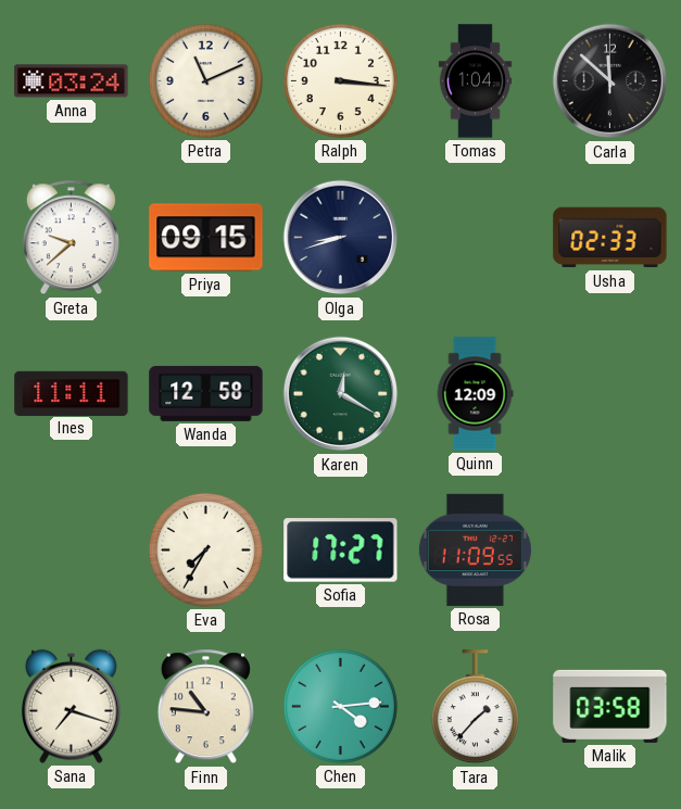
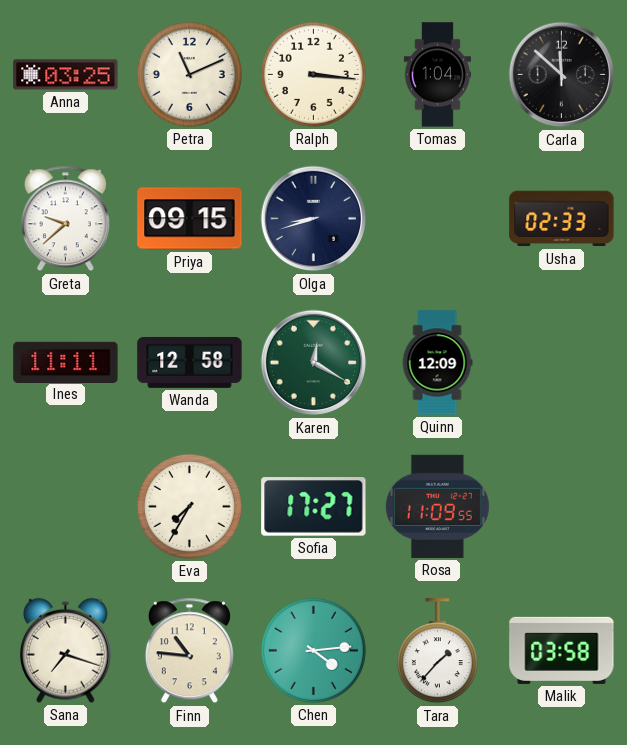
Anna: 03:24 -> 03:25 (66, 75)
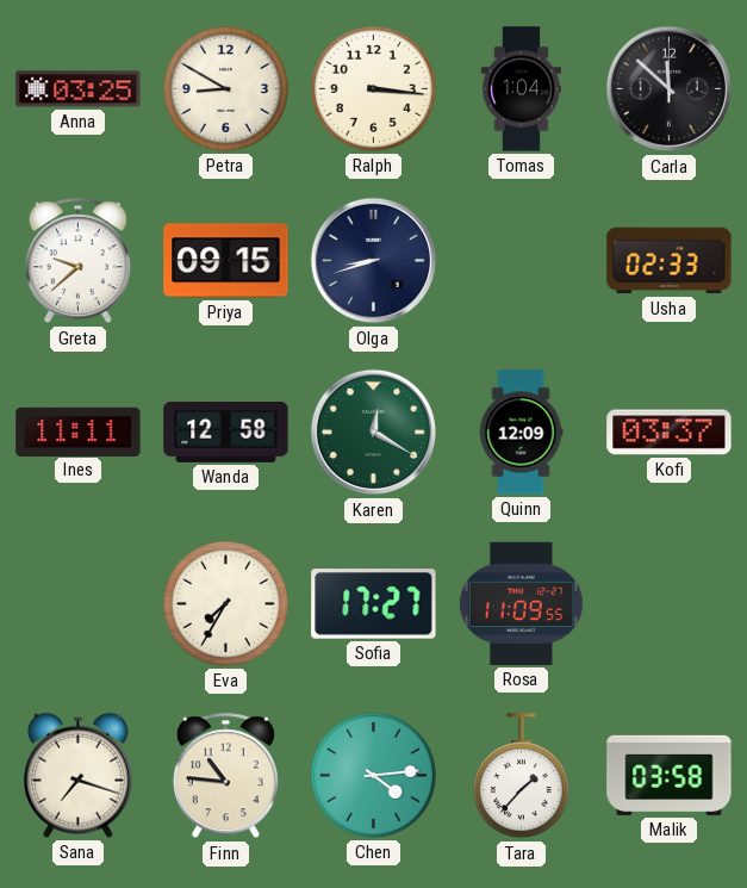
Petra: 11:11 -> 8:50 (225, 88)
Kofi: none -> 03:37 (670, 433)
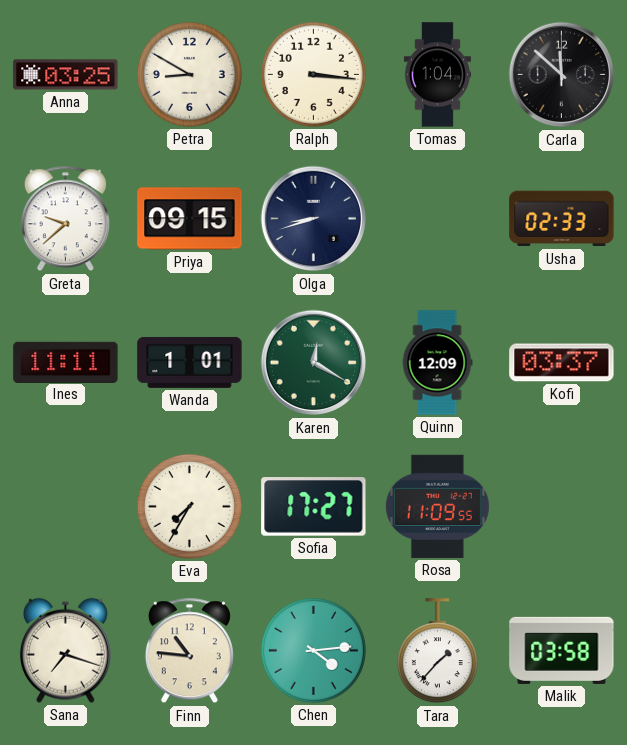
Wanda: 12:58 -> 1:01 (190, 363)
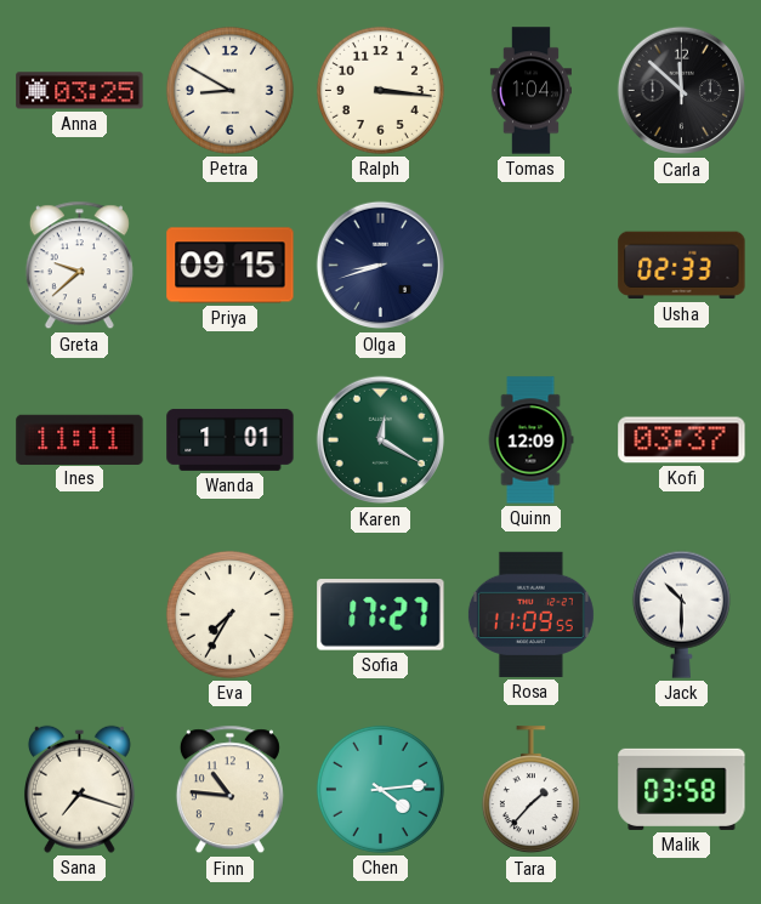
Jack: none -> 10:30 (681, 614)
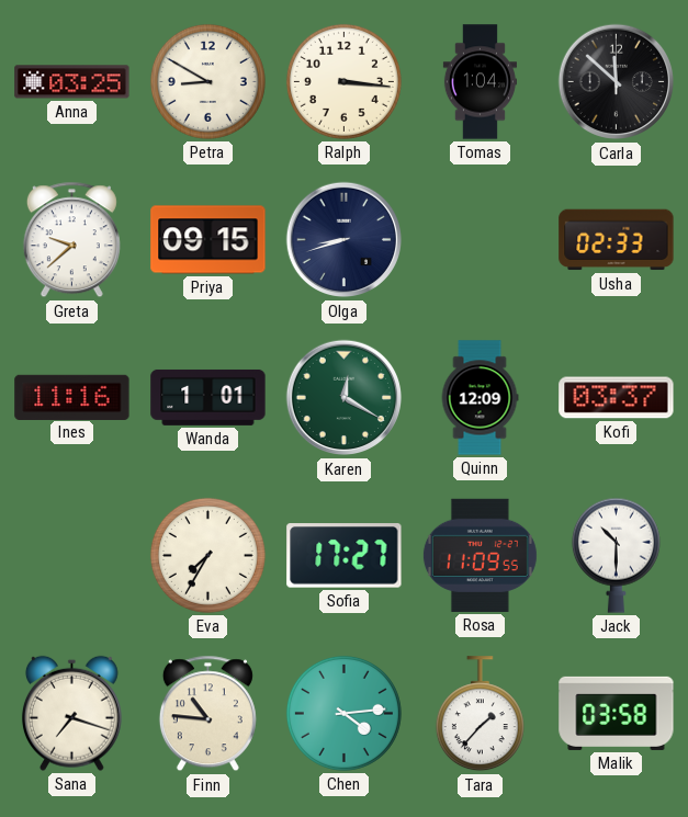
Ines: 11:11 -> 11:16 (72, 397)
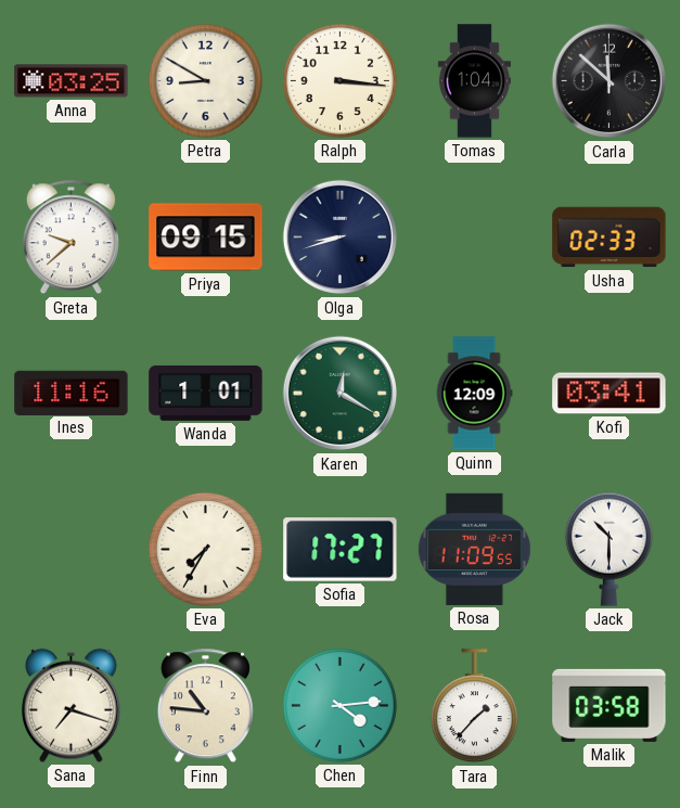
Kofi: 03:37 -> 03:41 (610, 394)
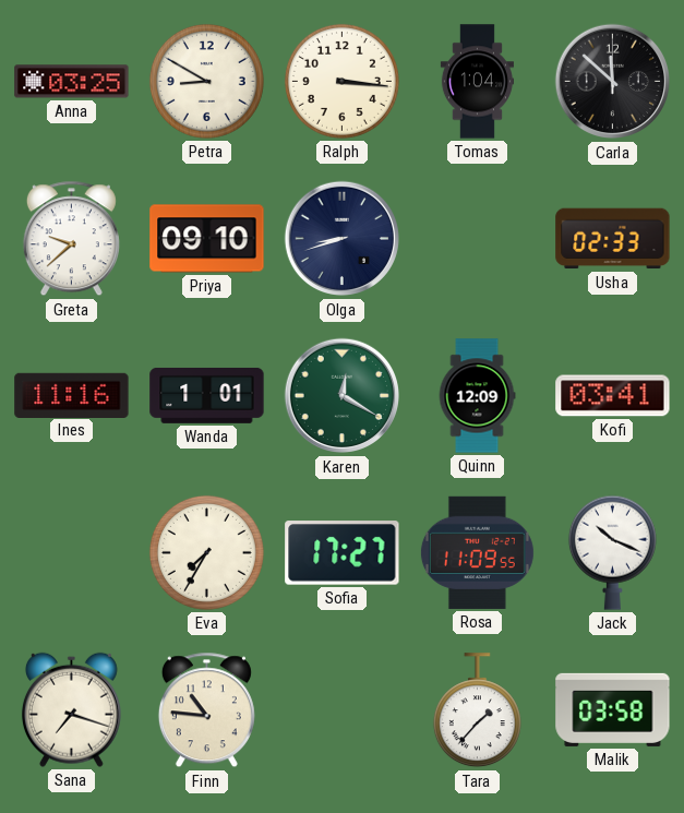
Priya: 09:15 -> 09:10 (207, 239)
Jack: 10:30 -> 10:19 (612, 552)
Chen: 4:14 -> none (339, 705)
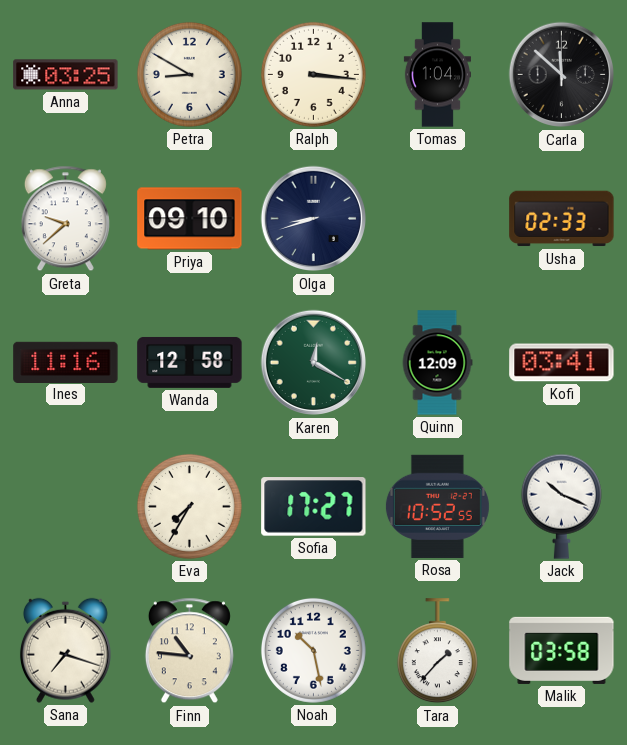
Wanda: 1:01 -> 12:58 (190, 363)
Rosa: 11:09 -> 10:52 (437, 506)
Noah: none -> 10:28 (313, 650)
